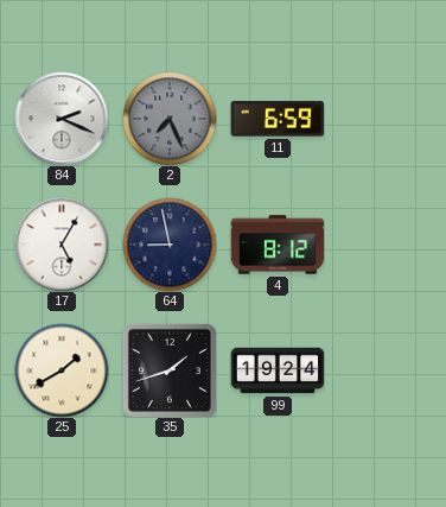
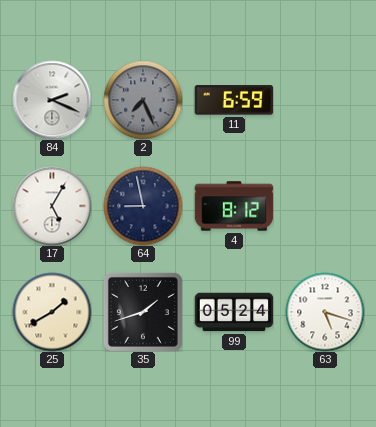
99: 19:24 -> 05:24 (234, 312)
63: none -> 5:18 (325, 312)
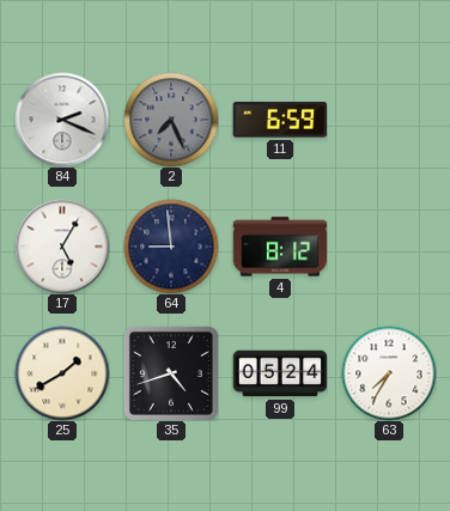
64: 8:58 -> 8:59 (171, 247)
35: 1:42 -> 4:42 (171, 373)
63: 5:18 -> 7:35 (389, 373)
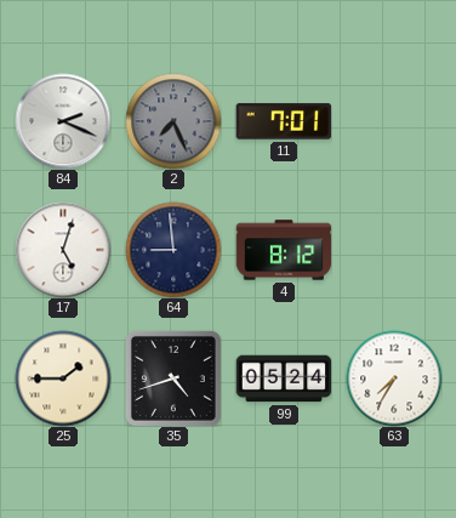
11: 6:59 -> 7:01 (284, 121)
17: 5:05 -> 5:03 (63, 250)
25: 1:40 -> 1:45 (63, 378)
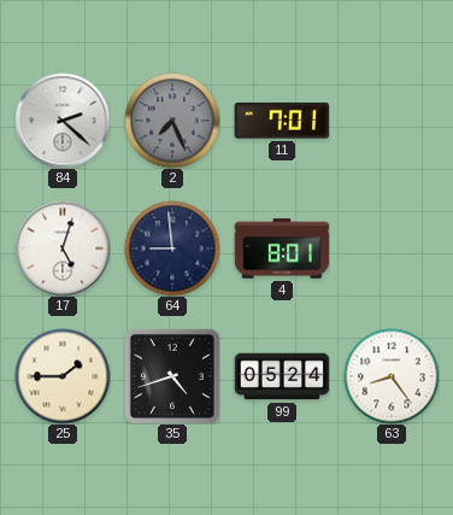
84: 2:19 -> 2:22 (63, 121)
4: 8:12 -> 8:01 (282, 248)
63: 7:35 -> 8:24 (392, 376)
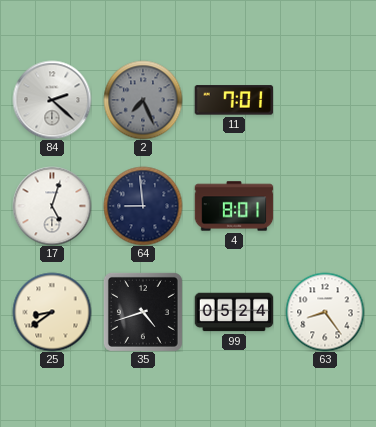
25: 1:45 -> 8:39 (52, 312)
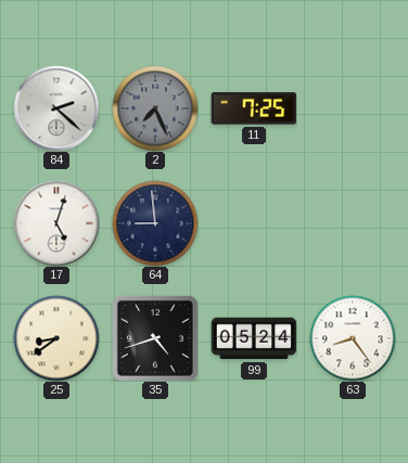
11: 7:01 -> 7:25 (254, 108)
4: 8:01 -> none (234, 206)
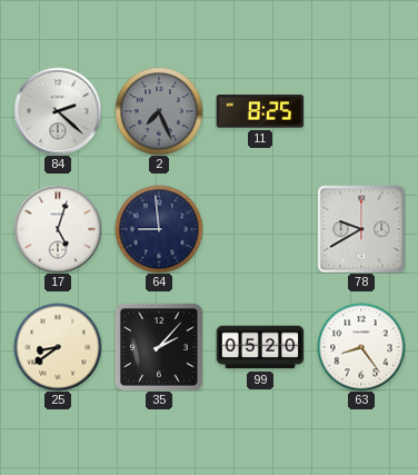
11: 7:25 -> 8:25 (260, 111)
78: none -> 9:40 (361, 229)
35: 4:42 -> 2:07 (159, 347)
99: 05:24 -> 05:20 (260, 347)
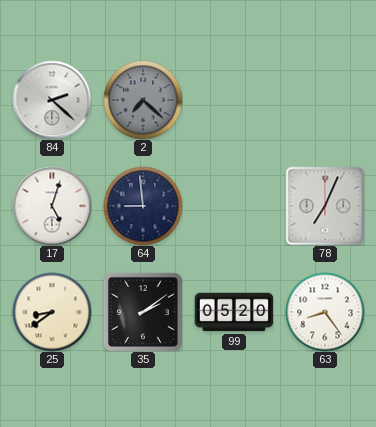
2: 7:26 -> 7:22 (143, 100)
11: 8:25 -> none (260, 111)
78: 9:40 -> 7:04 (325, 206)
35: 2:07 -> 2:09 (143, 312)
